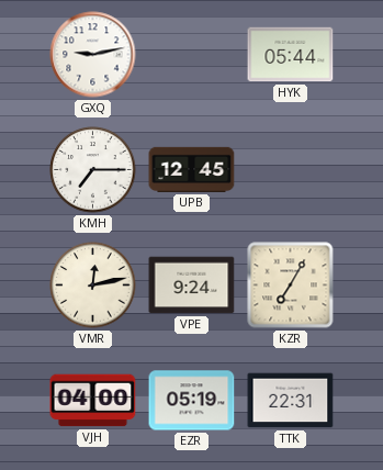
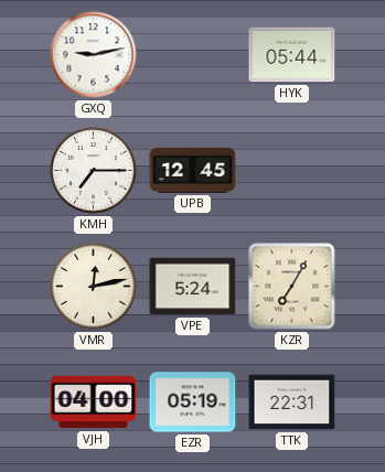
VPE: 9:24 -> 5:24 (193, 287)
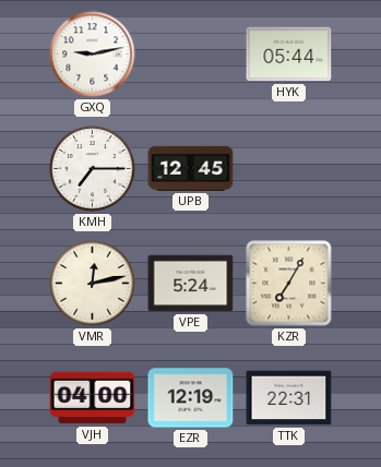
EZR: 05:19 -> 12:19 (191, 398)
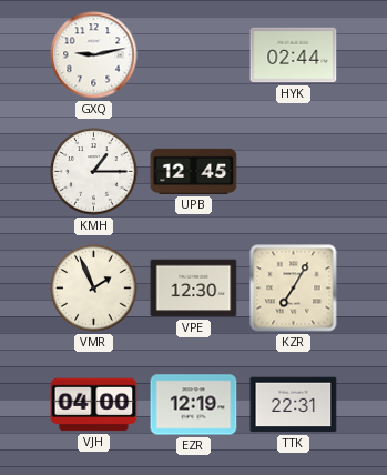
HYK: 05:44 -> 02:44 (294, 55)
KMH: 7:15 -> 1:15 (94, 172)
VMR: 12:13 -> 1:56 (94, 289)
VPE: 5:24 -> 12:30 (194, 289)
